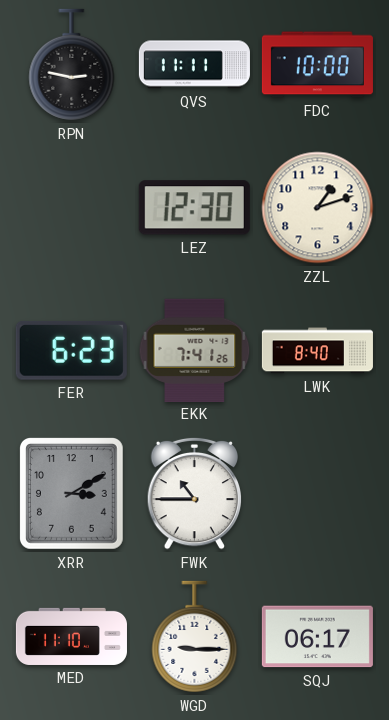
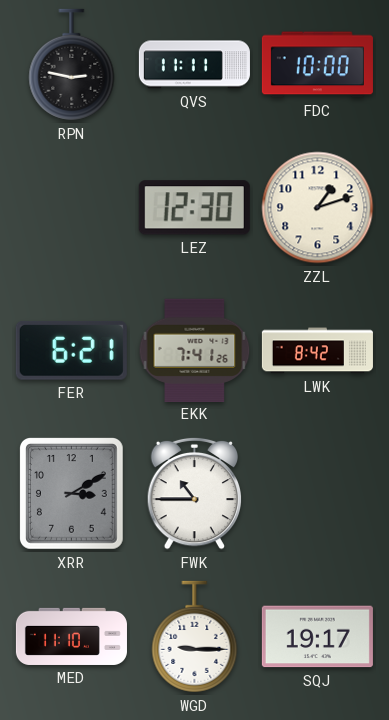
FER: 6:23 -> 6:21 (71, 351)
LWK: 8:40 -> 8:42 (317, 351)
SQJ: 06:17 -> 19:17 (317, 637)
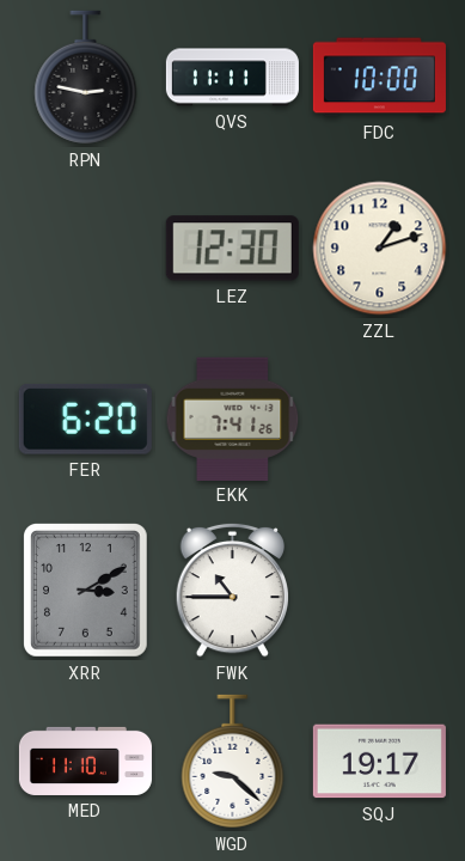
FER: 6:21 -> 6:20 (85, 420)
LWK: 8:42 -> none (317, 351)
WGD: 9:15 -> 9:22 (233, 762)
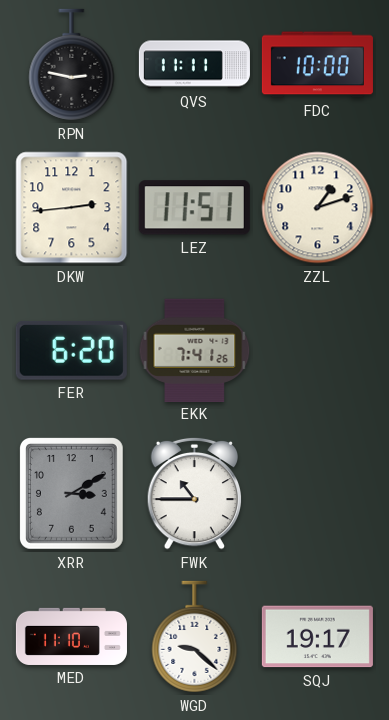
DKW: none -> 2:44 (72, 208)
LEZ: 12:30 -> 11:51 (194, 208)
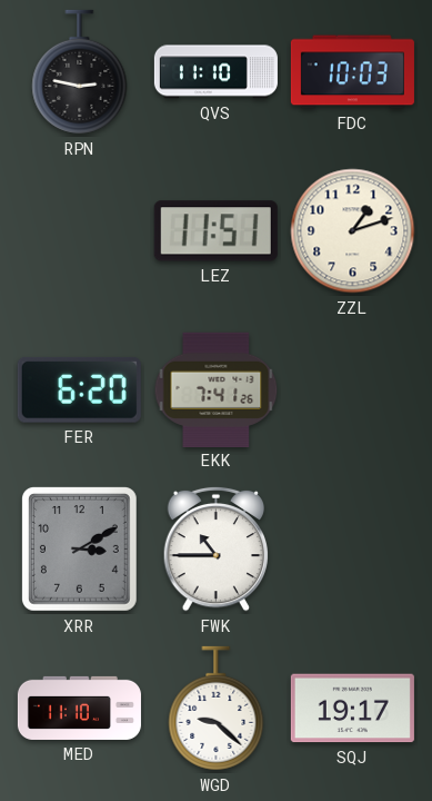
QVS: 11:11 -> 11:10 (215, 72)
FDC: 10:00 -> 10:03 (352, 72)
DKW: 2:44 -> none (72, 208)
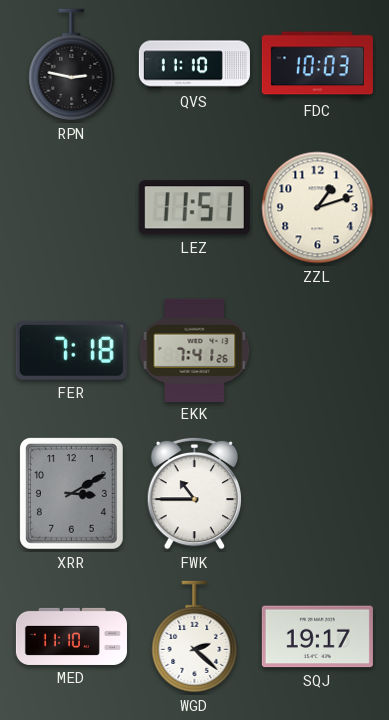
FER: 6:20 -> 7:18 (71, 351)
WGD: 9:22 -> 2:22 (195, 637)
